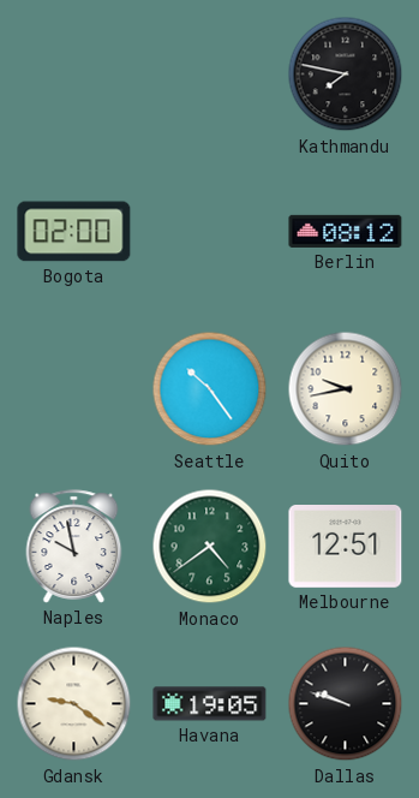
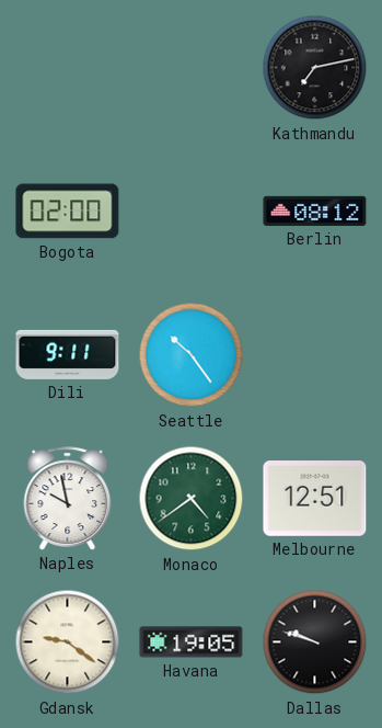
Kathmandu: 7:47 -> 7:13 (315, 68)
Dili: none -> 9:11 (68, 354)
Quito: 9:43 -> none (346, 389)
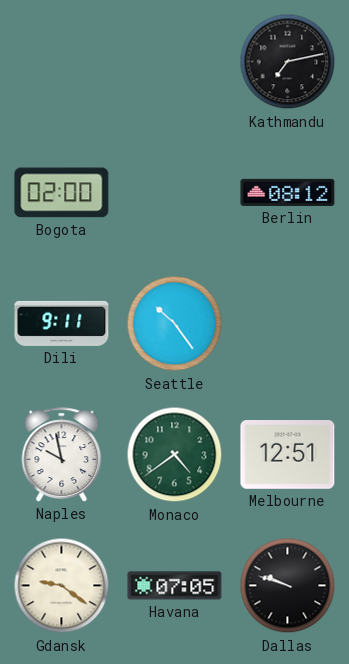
Havana: 19:05 -> 07:05 (175, 586)
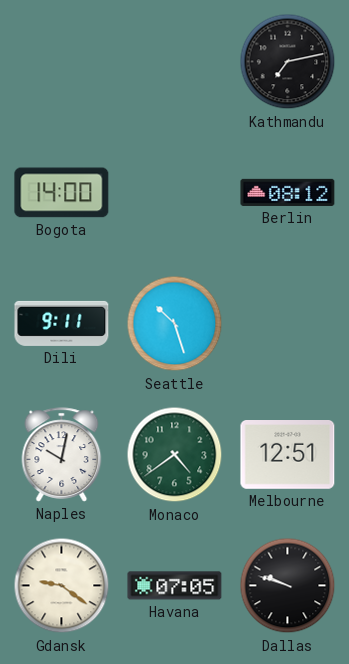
Bogota: 02:00 -> 14:00 (62, 193)
Seattle: 10:24 -> 10:27 (175, 324)
Naples: 9:58 -> 10:02 (62, 455)
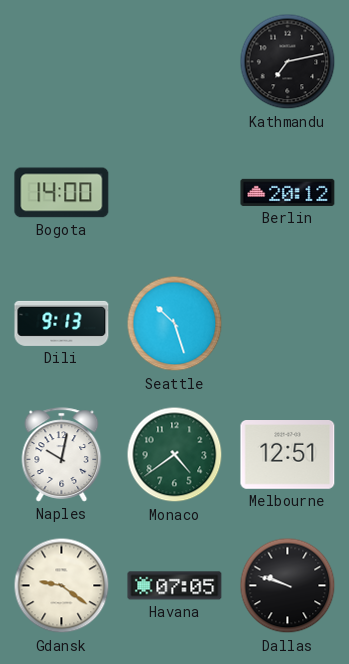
Berlin: 08:12 -> 20:12 (288, 192)
Dili: 9:11 -> 9:13 (62, 323)
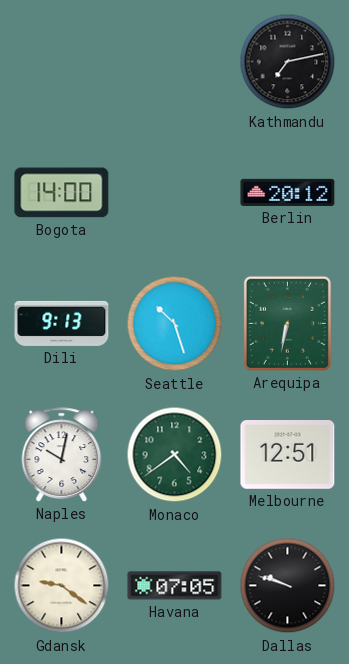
Arequipa: none -> 6:32 (287, 323)
